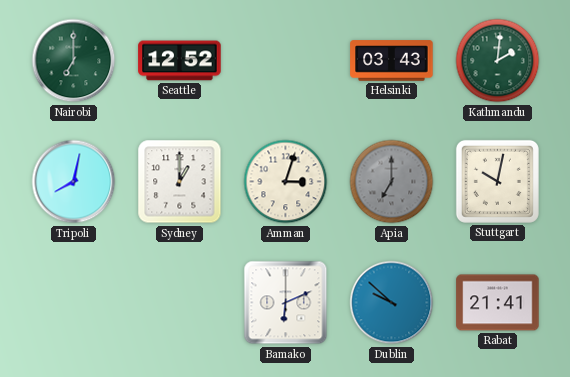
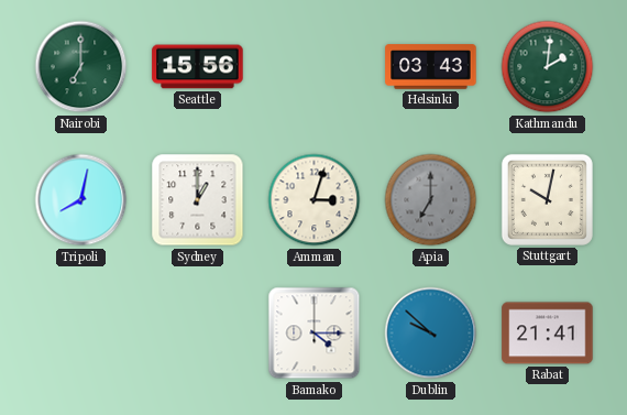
Seattle: 12:52 -> 15:56 (198, 67)
Bamako: 6:11 -> 4:15 (315, 334)
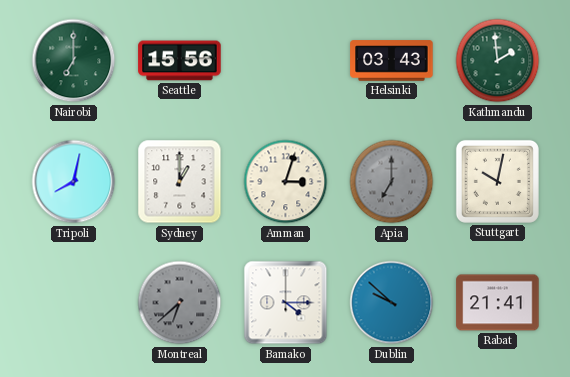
Kathmandu: 2:01 -> 1:59 (498, 61)
Montreal: none -> 6:38 (180, 303)
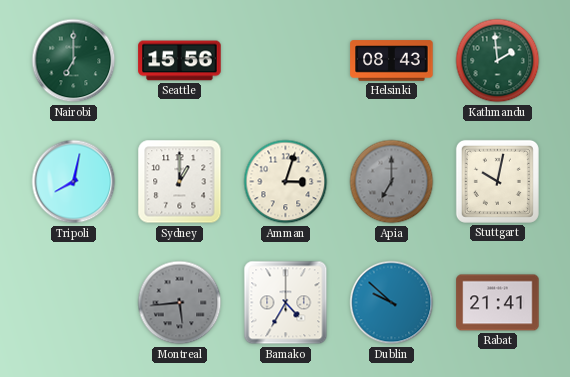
Helsinki: 03:43 -> 08:43 (392, 61)
Montreal: 6:38 -> 5:44 (180, 303)
Bamako: 4:15 -> 4:35 (286, 303)
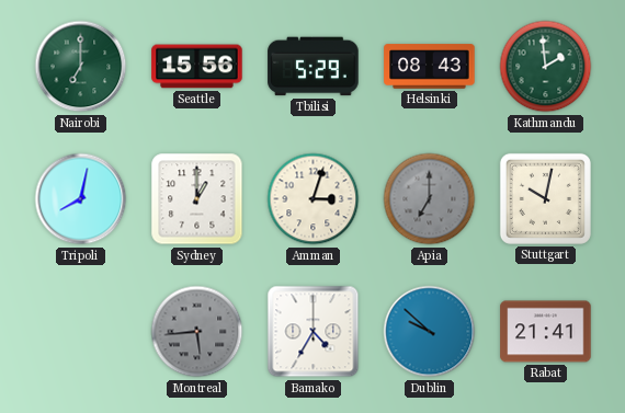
Tbilisi: none -> 5:29 (314, 67)
